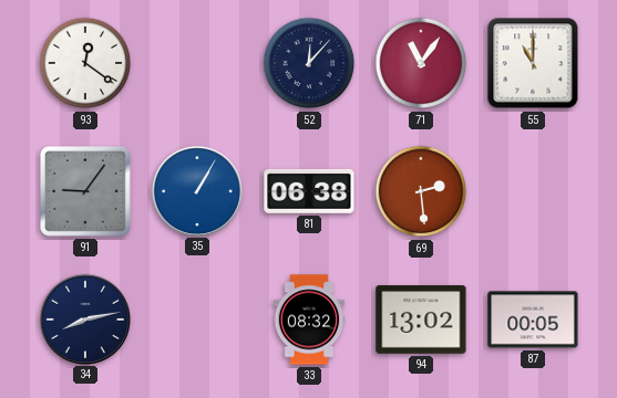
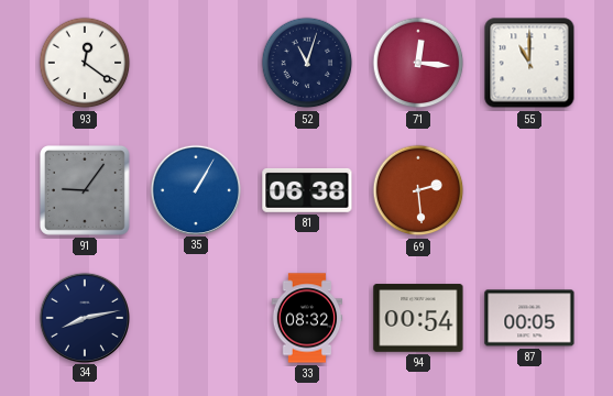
52: 12:07 -> 11:03 (307, 63)
71: 11:06 -> 12:16 (418, 63)
94: 13:02 -> 00:54 (418, 318)
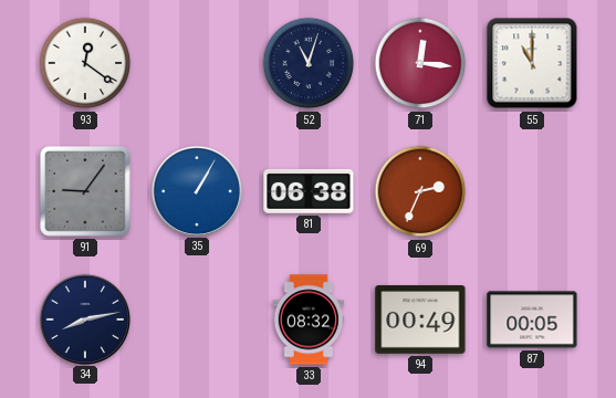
69: 2:29 -> 2:34 (420, 191)
94: 00:54 -> 00:49 (420, 320)
